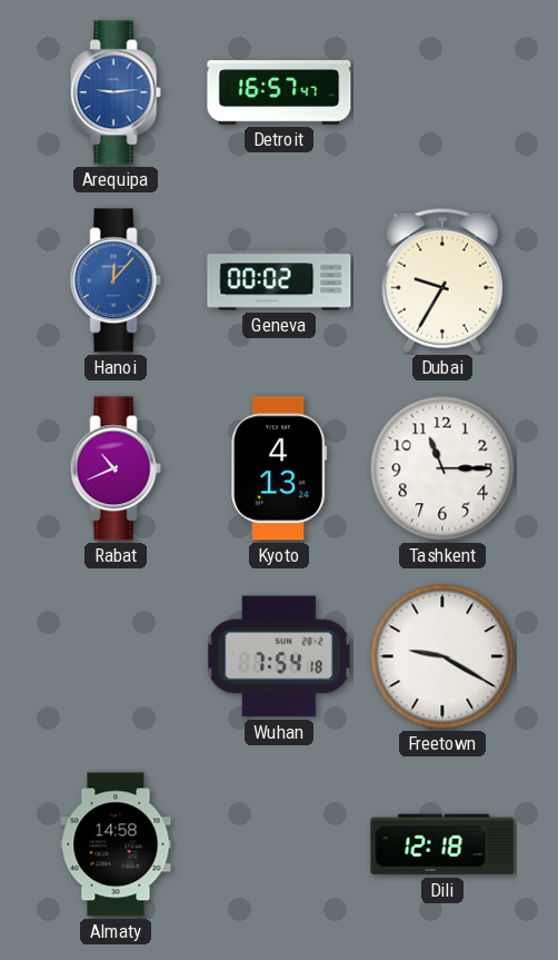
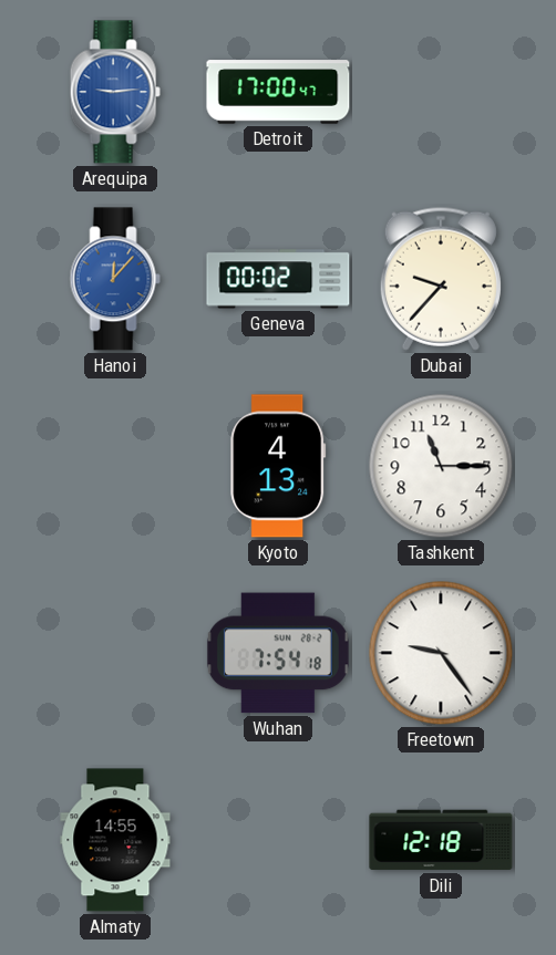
Detroit: 16:57 -> 17:00 (278, 92)
Dubai: 9:35 -> 9:37 (441, 279)
Rabat: 10:41 -> none (116, 468)
Freetown: 9:20 -> 9:24 (441, 653)
Almaty: 14:58 -> 14:55 (115, 840)
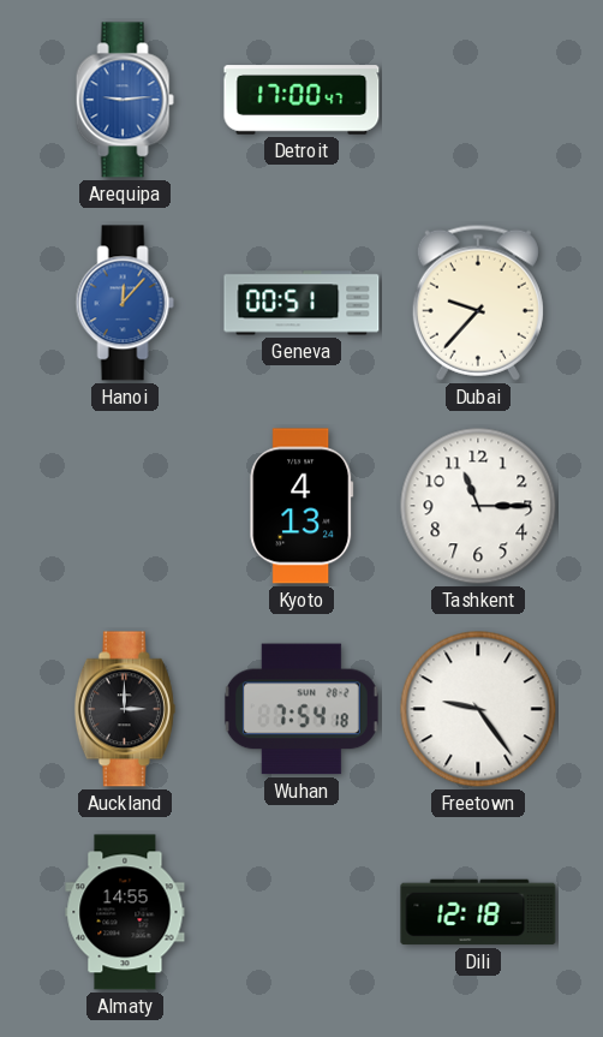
Geneva: 00:02 -> 00:51 (301, 303)
Auckland: none -> 3:00 (125, 709)
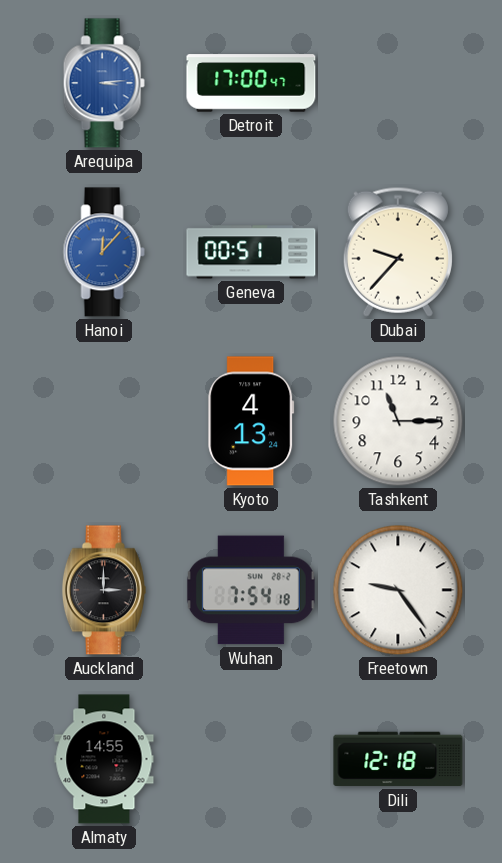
Arequipa: 9:14 -> 3:14 (104, 83)
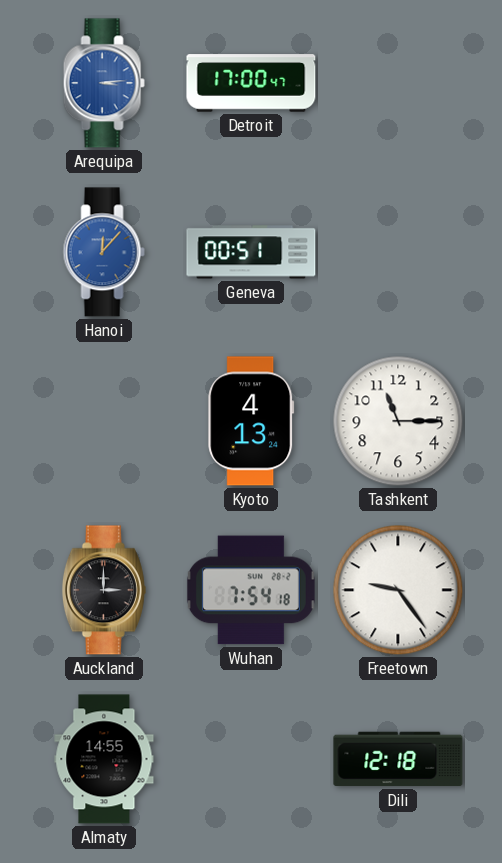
Dubai: 9:37 -> none (398, 252)
